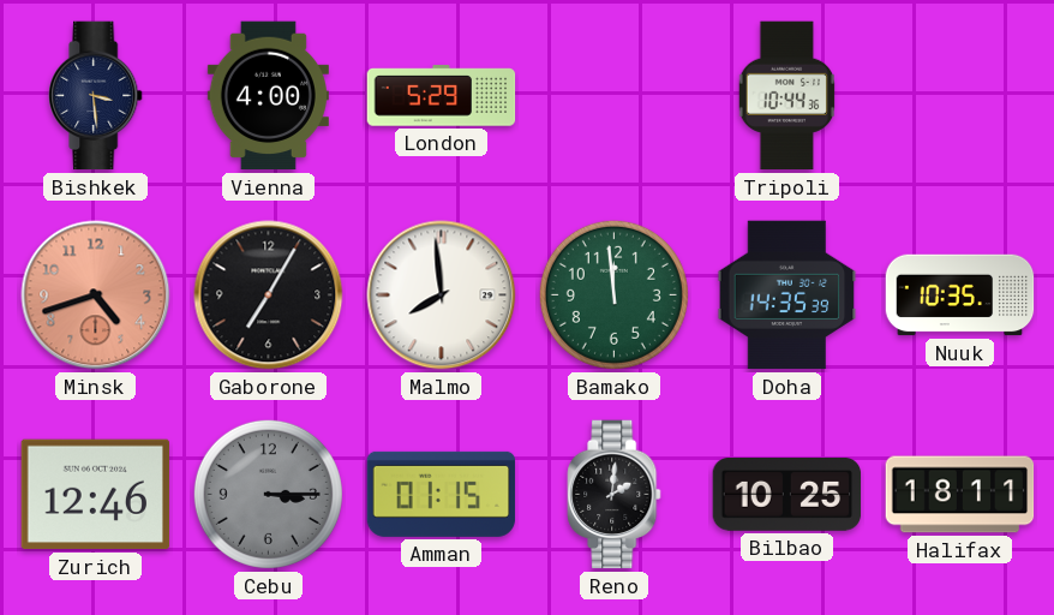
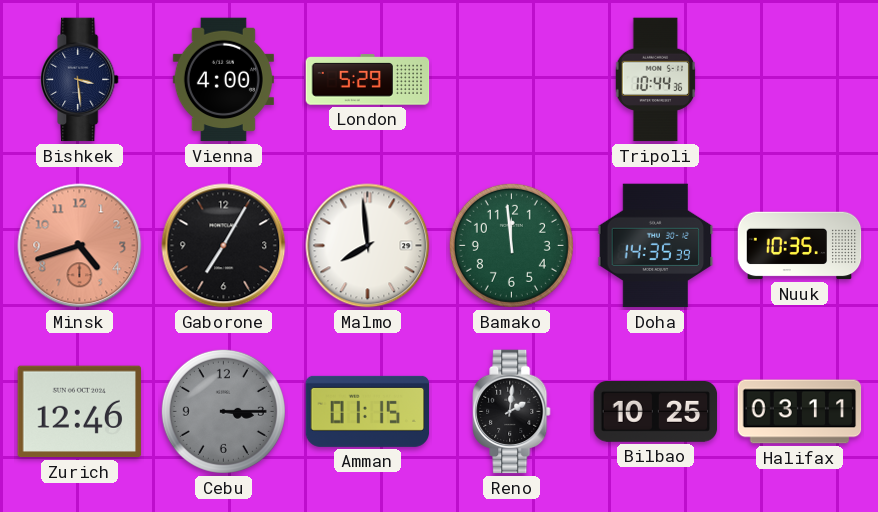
Halifax: 18:11 -> 03:11 (800, 412)
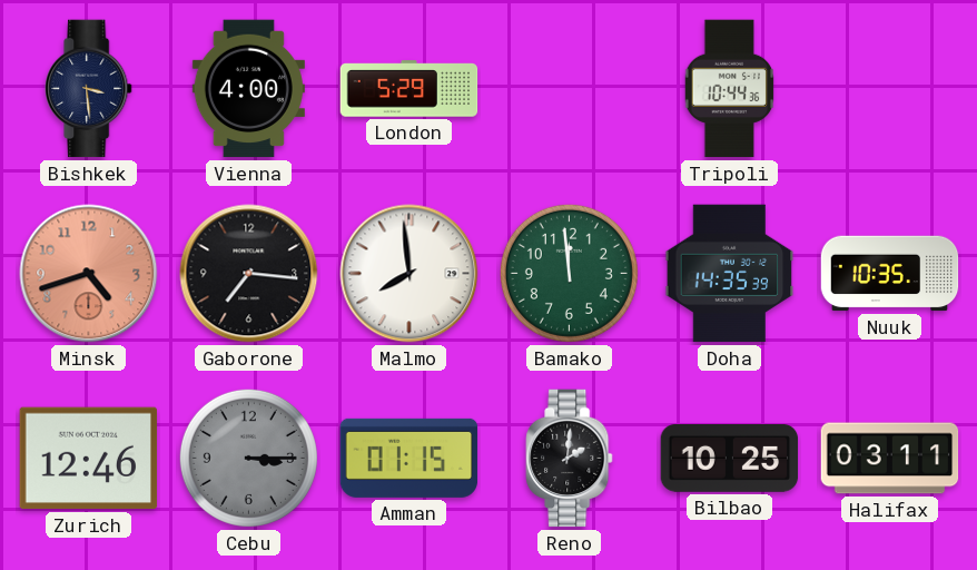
Gaborone: 7:05 -> 7:16 (249, 274)
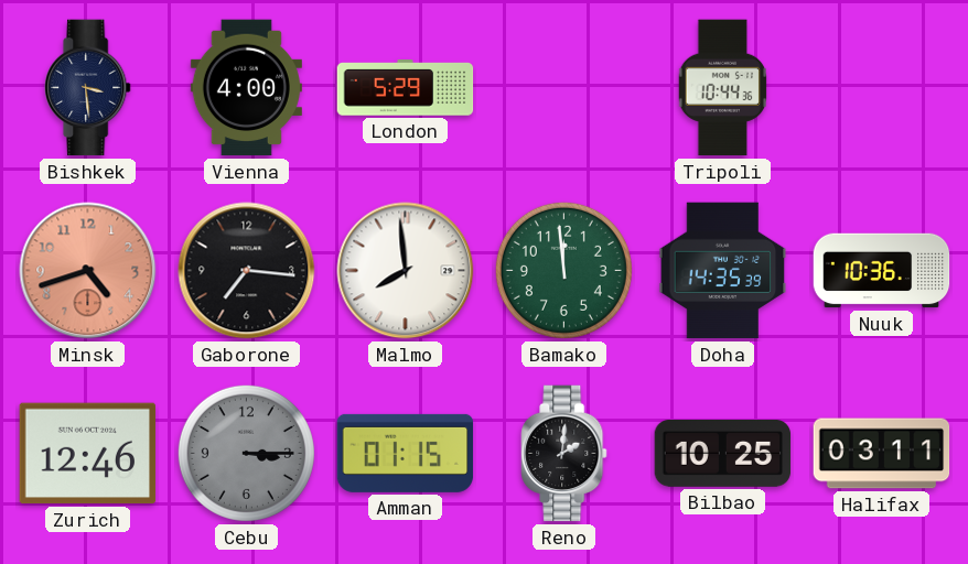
Nuuk: 10:35 -> 10:36 (882, 271)
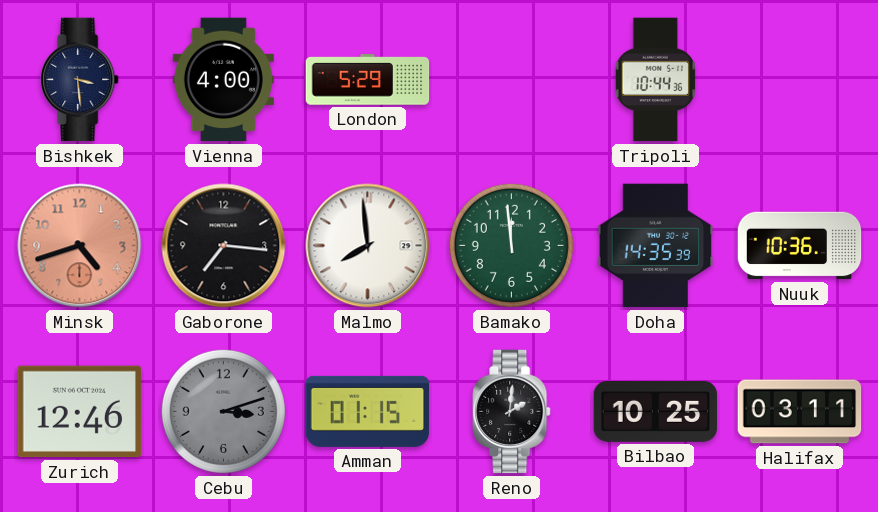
Cebu: 3:15 -> 3:12 (223, 411)
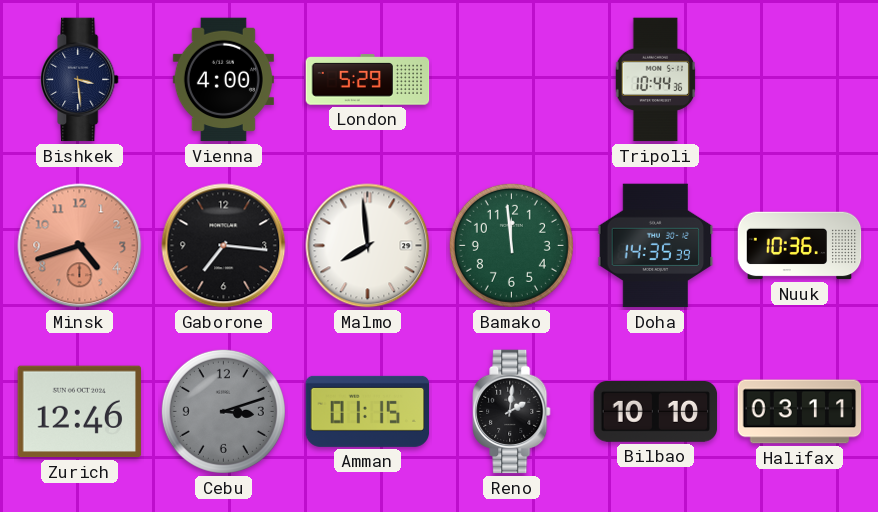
Bilbao: 10:25 -> 10:10 (656, 412)
